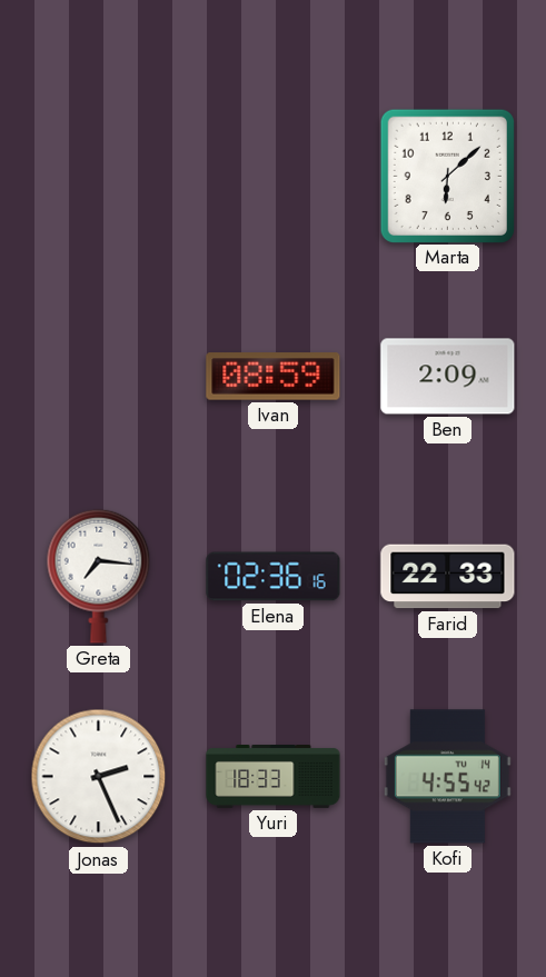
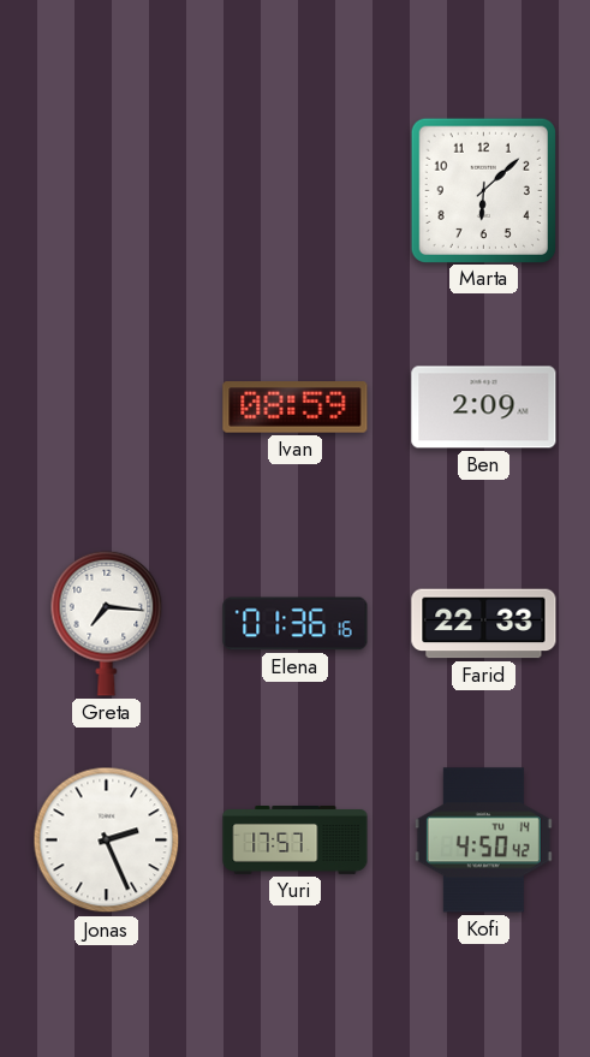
Elena: 02:36 -> 01:36 (296, 624)
Yuri: 18:33 -> 17:57 (296, 841)
Kofi: 4:55 -> 4:50 (483, 841)
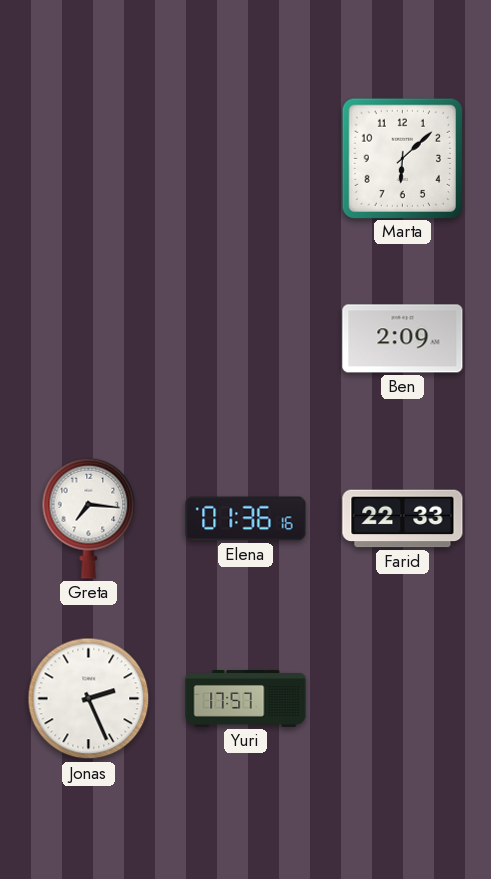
Ivan: 08:59 -> none (296, 408)
Kofi: 4:50 -> none (483, 841)
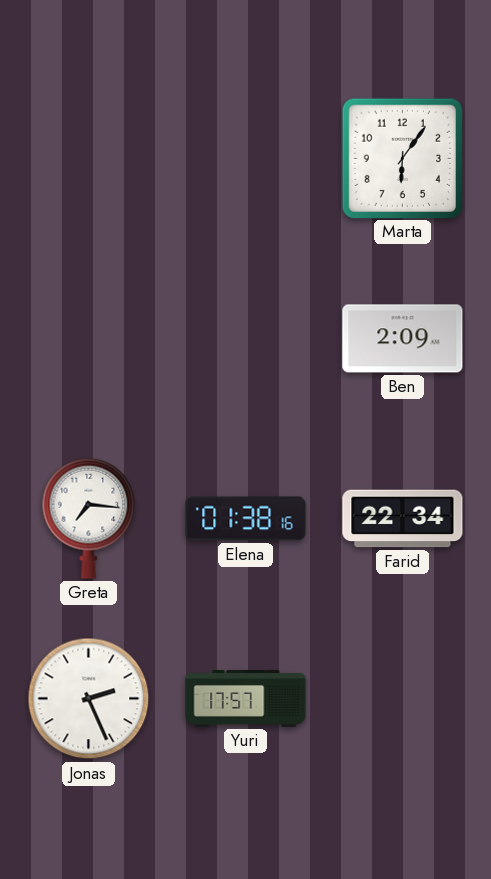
Marta: 6:08 -> 6:06 (402, 158)
Elena: 01:36 -> 01:38 (246, 519)
Farid: 22:33 -> 22:34 (403, 519)
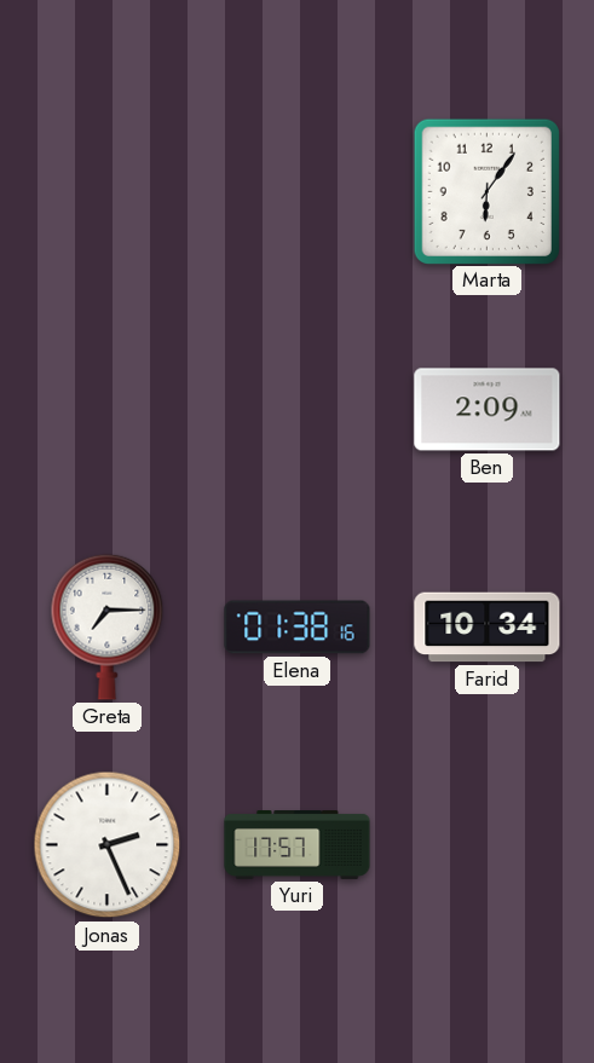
Greta: 7:16 -> 7:15 (108, 626)
Farid: 22:34 -> 10:34 (488, 628)
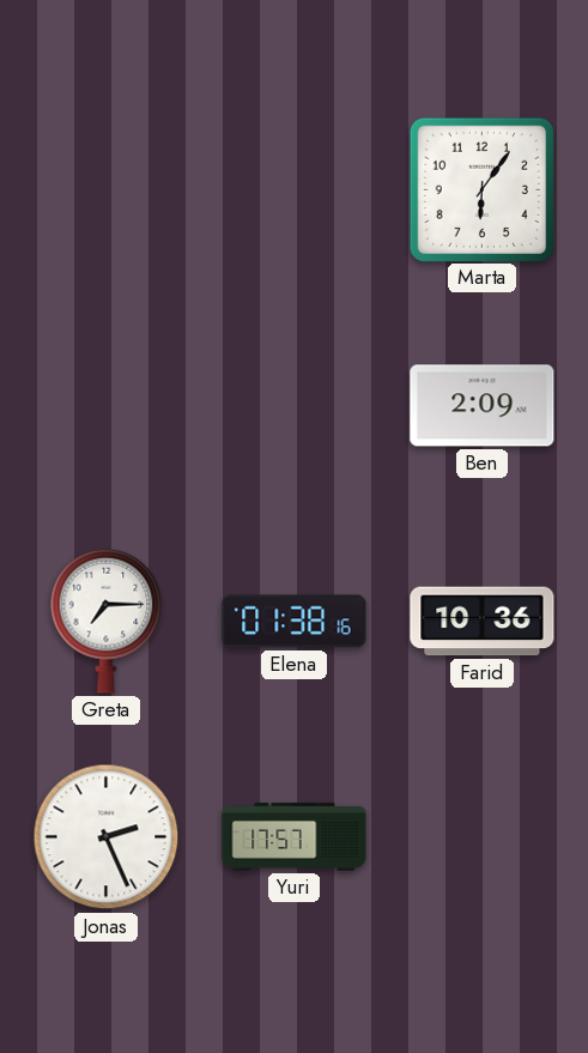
Farid: 10:34 -> 10:36 (483, 622)
